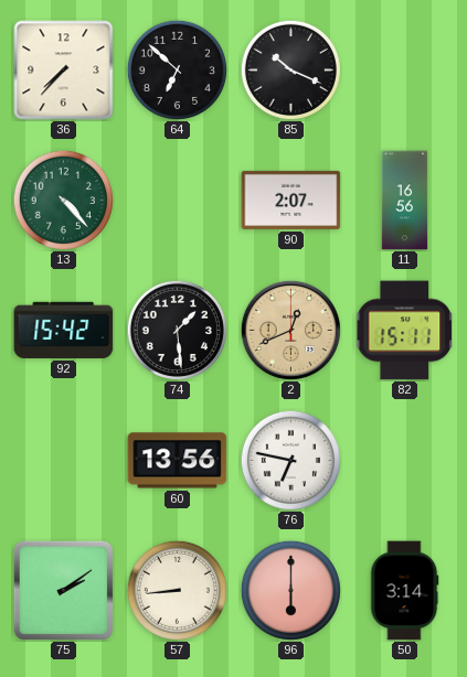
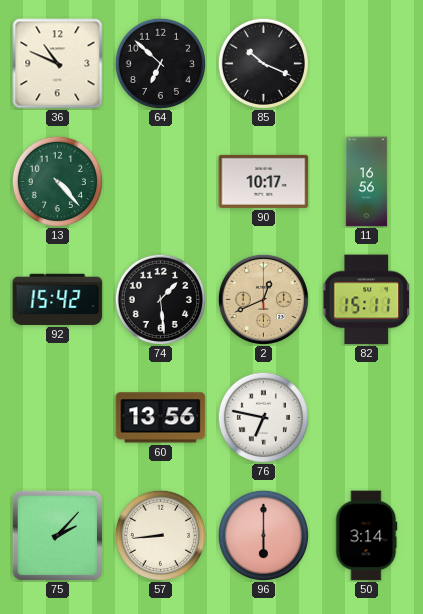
36: 7:37 -> 10:49 (58, 64)
90: 2:07 -> 10:17 (264, 181)
75: 2:09 -> 2:07 (57, 535)
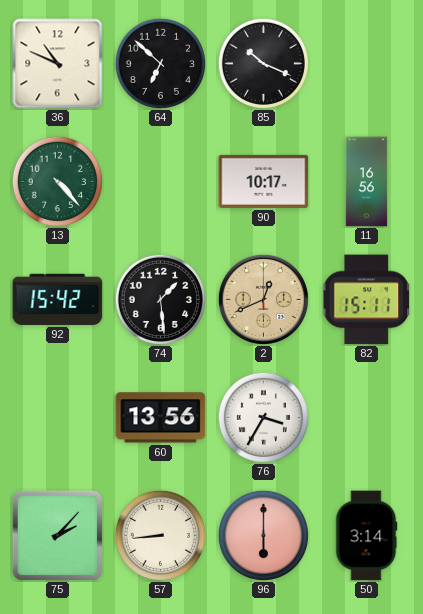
76: 6:47 -> 3:35 (263, 417)
